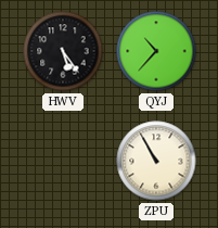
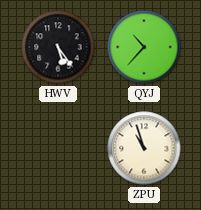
ZPU: 10:55 -> 10:57 (144, 148)
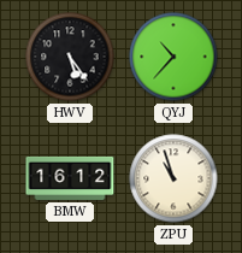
BMW: none -> 16:12 (70, 178)
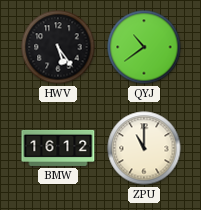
QYJ: 10:37 -> 10:39 (144, 47)
ZPU: 10:57 -> 11:00 (144, 148)
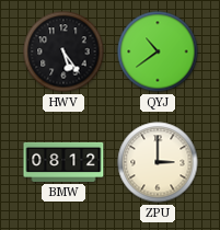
BMW: 16:12 -> 08:12 (63, 162)
ZPU: 11:00 -> 3:00 (158, 162)
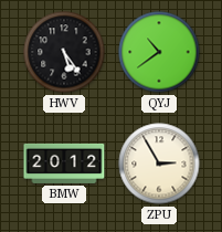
BMW: 08:12 -> 20:12 (64, 164)
ZPU: 3:00 -> 2:55 (159, 164)
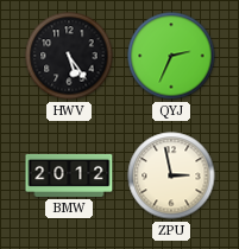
QYJ: 10:39 -> 2:34 (171, 56)
ZPU: 2:55 -> 2:58 (171, 175)
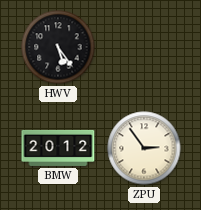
QYJ: 2:34 -> none (171, 56)
ZPU: 2:58 -> 2:54 (144, 148)
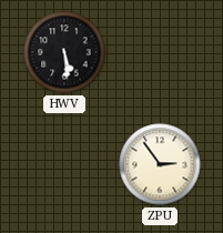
HWV: 5:24 -> 5:29 (64, 52)
BMW: 20:12 -> none (58, 148)
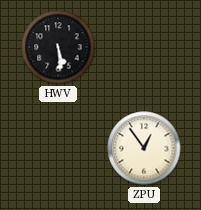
ZPU: 2:54 -> 12:54 (144, 148)
